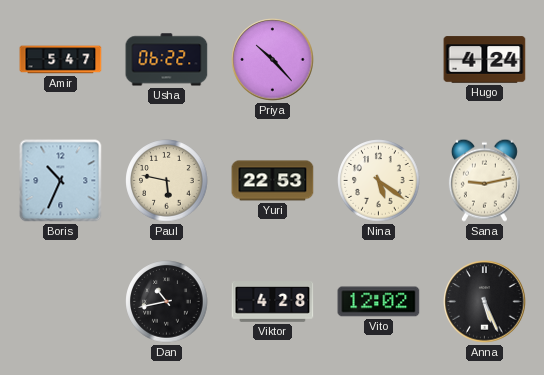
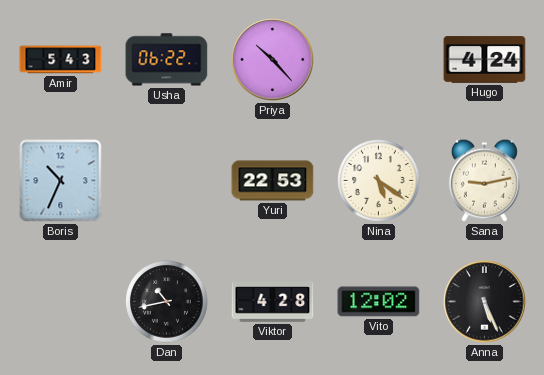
Amir: 5:47 -> 5:43 (61, 60)
Paul: 5:47 -> none (167, 181)
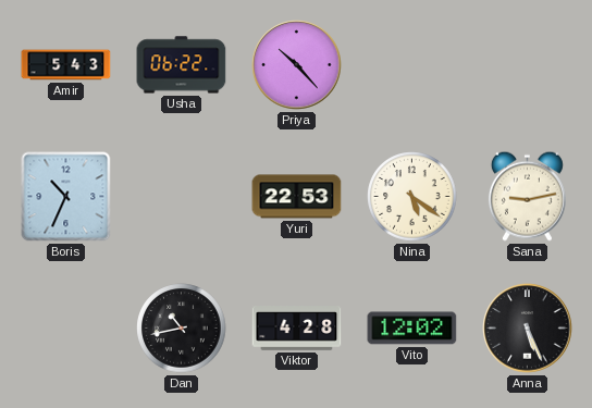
Hugo: 4:24 -> none (485, 60)
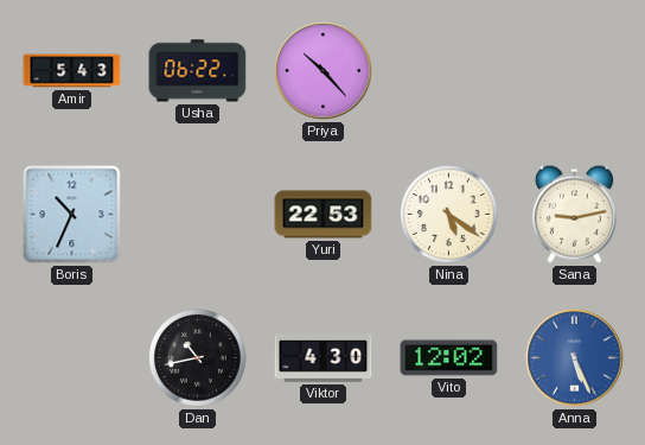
Viktor: 4:28 -> 4:30 (324, 358)
Anna dial: black -> blue (575, 358)
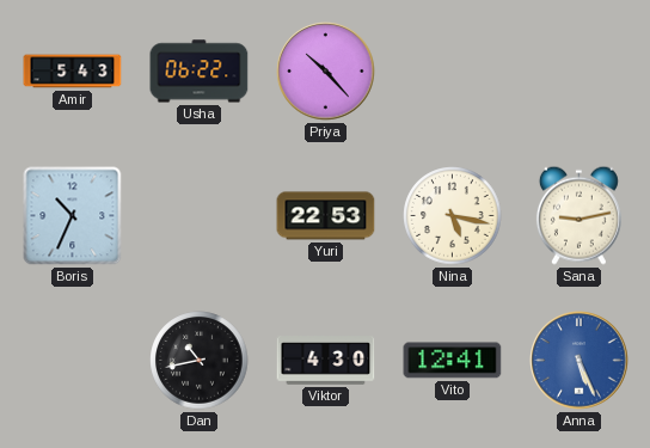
Nina: 5:21 -> 5:17 (453, 216)
Vito: 12:02 -> 12:41 (453, 361)
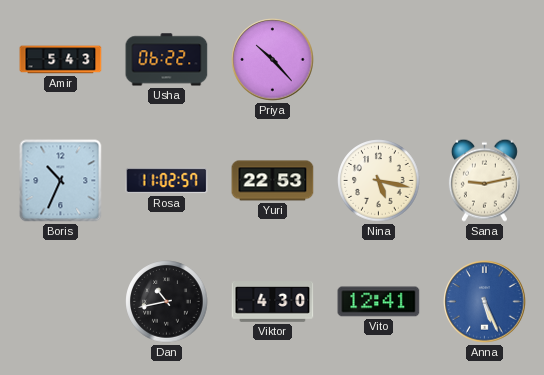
Rosa: none -> 11:02 (167, 181)
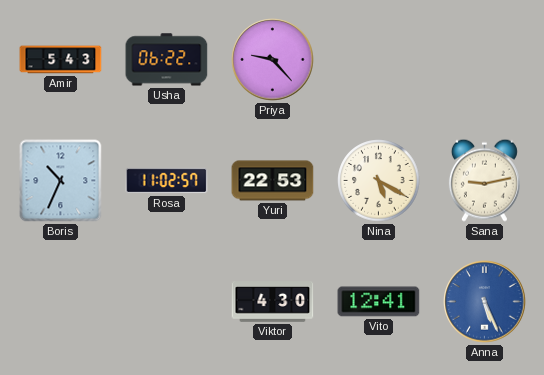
Priya: 10:23 -> 9:23 (273, 60)
Nina: 5:17 -> 5:20 (379, 181)
Dan: 10:43 -> none (167, 302)
